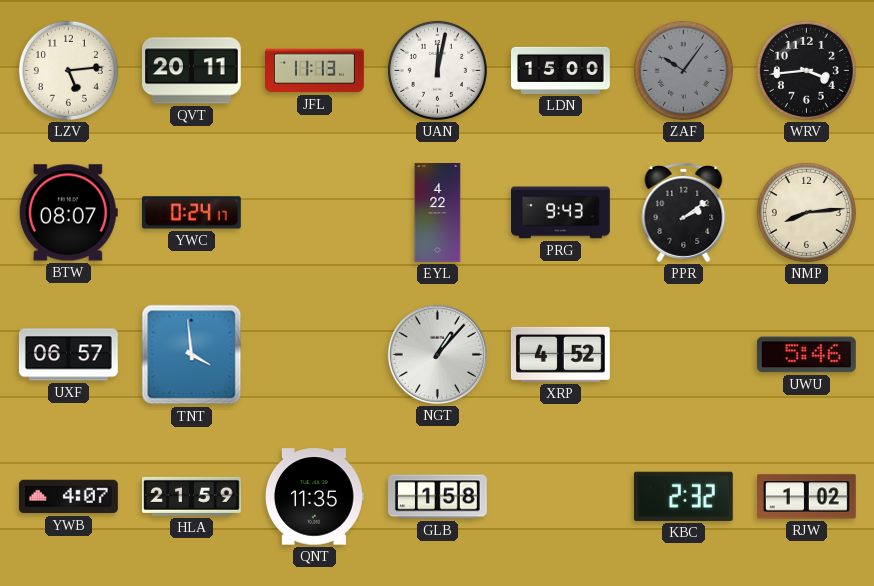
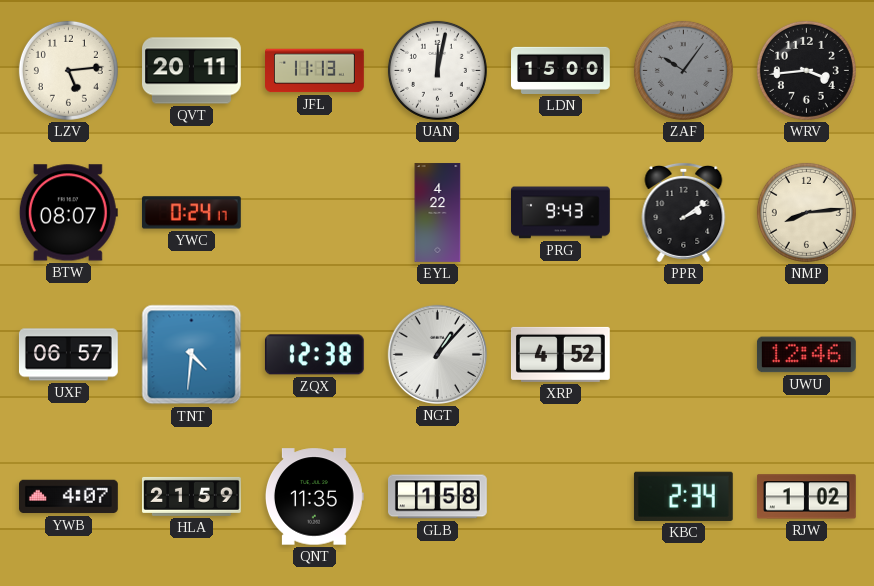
TNT: 3:59 -> 4:31 (192, 355)
ZQX: none -> 12:38 (314, 355)
UWU: 5:46 -> 12:46 (806, 355)
KBC: 2:32 -> 2:34 (683, 496)
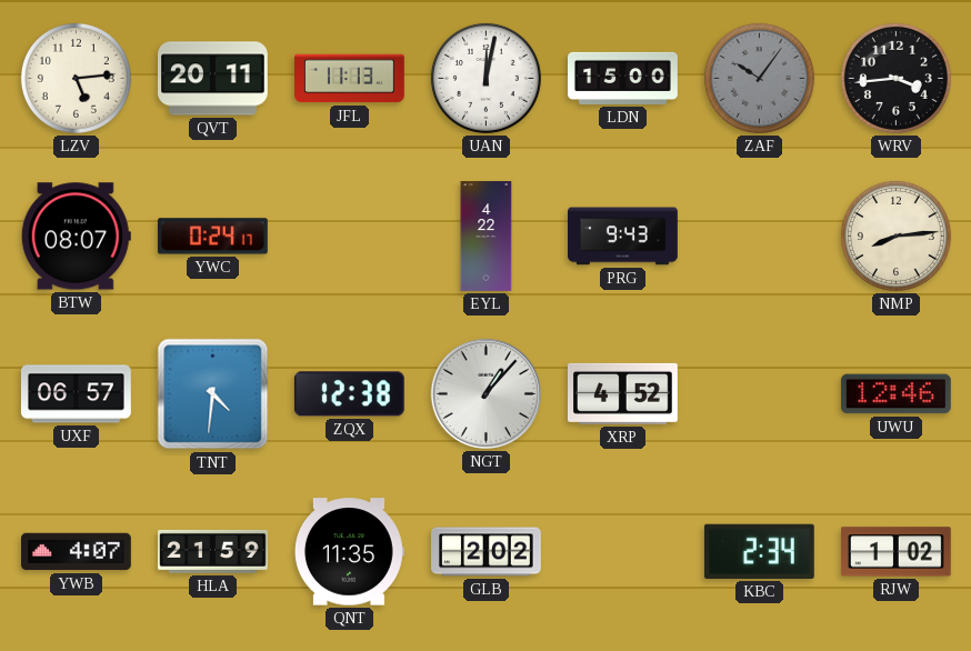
PPR: 2:09 -> none (684, 212)
GLB: 1:58 -> 2:02 (487, 552)
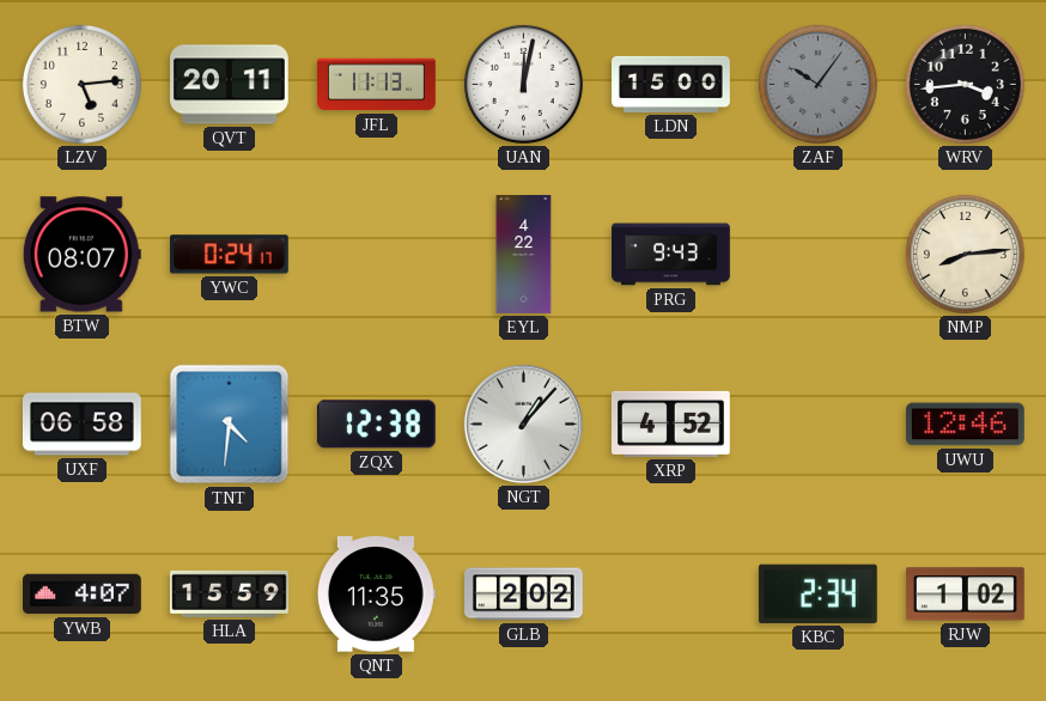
UXF: 06:57 -> 06:58 (83, 425)
HLA: 21:59 -> 15:59 (230, 593)
